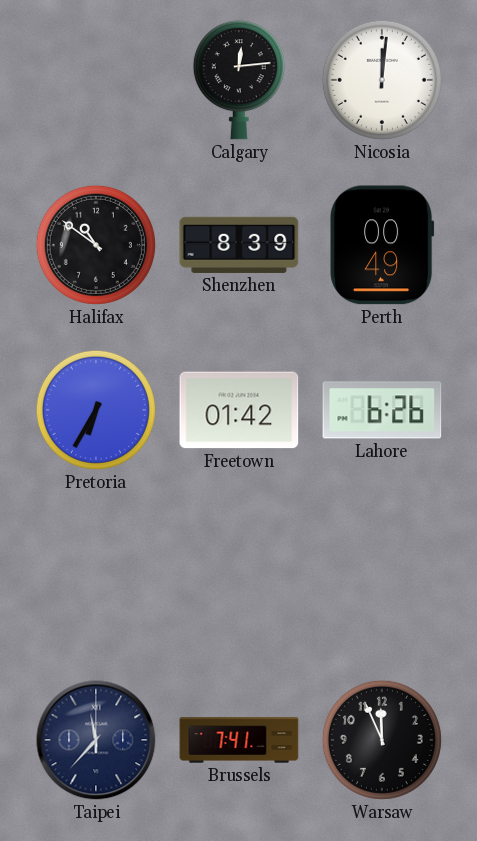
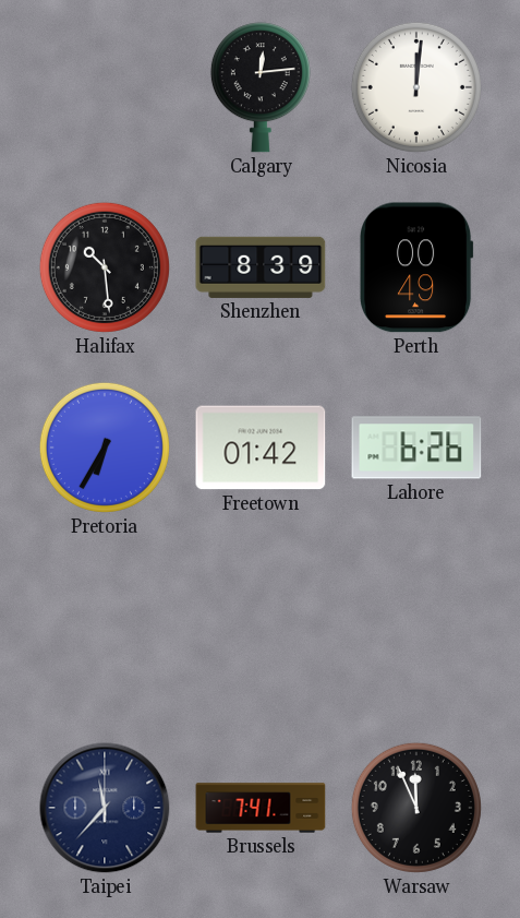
Halifax: 10:51 -> 10:29 (105, 267)
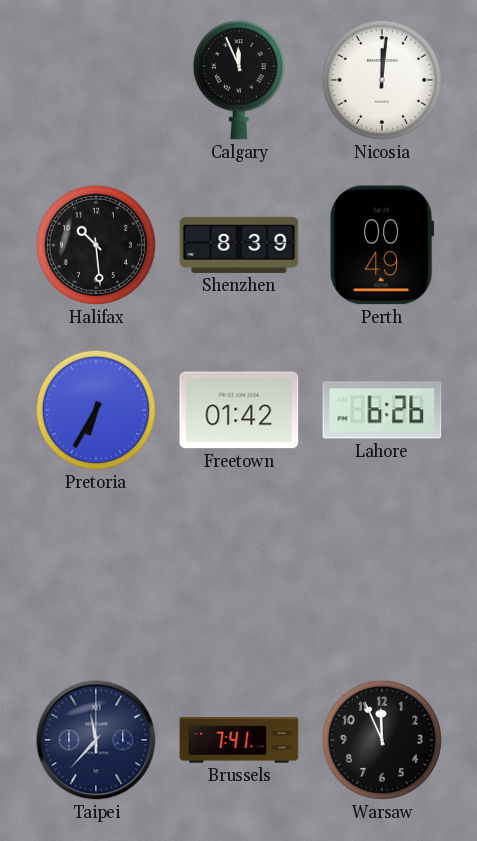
Calgary: 12:14 -> 11:56 (239, 80)
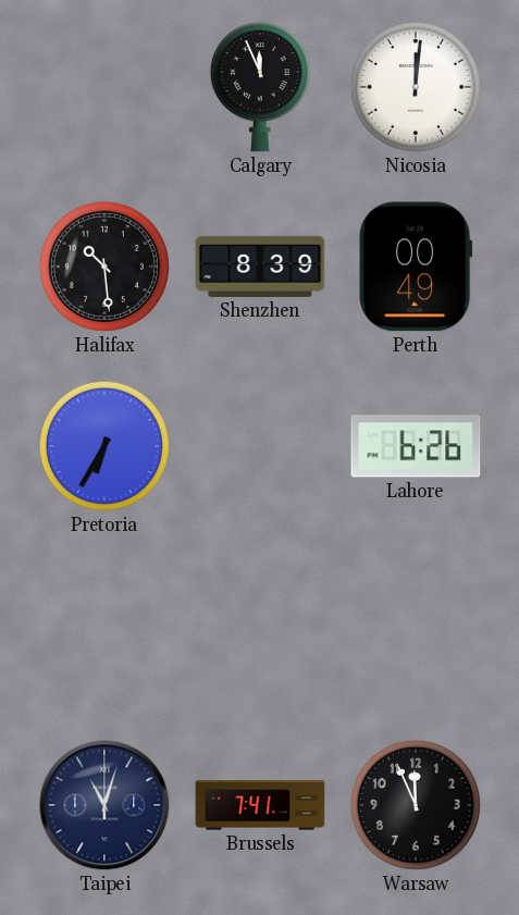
Freetown: 01:42 -> none (239, 410)
Taipei: 11:37 -> 11:03 (104, 805)
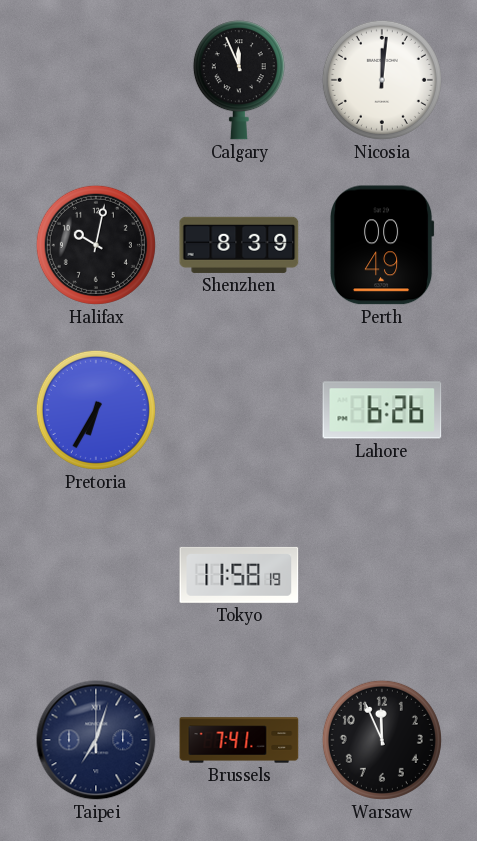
Halifax: 10:29 -> 10:02 (96, 245)
Tokyo: none -> 11:58 (239, 575)
Taipei: 11:03 -> 7:03 (96, 740)
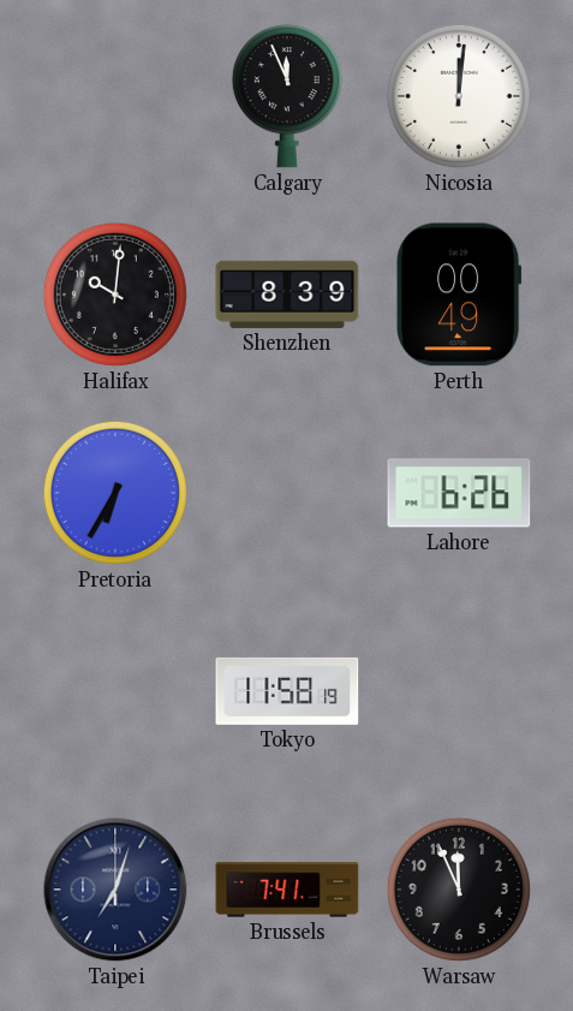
Halifax: 10:02 -> 10:01 (115, 295)
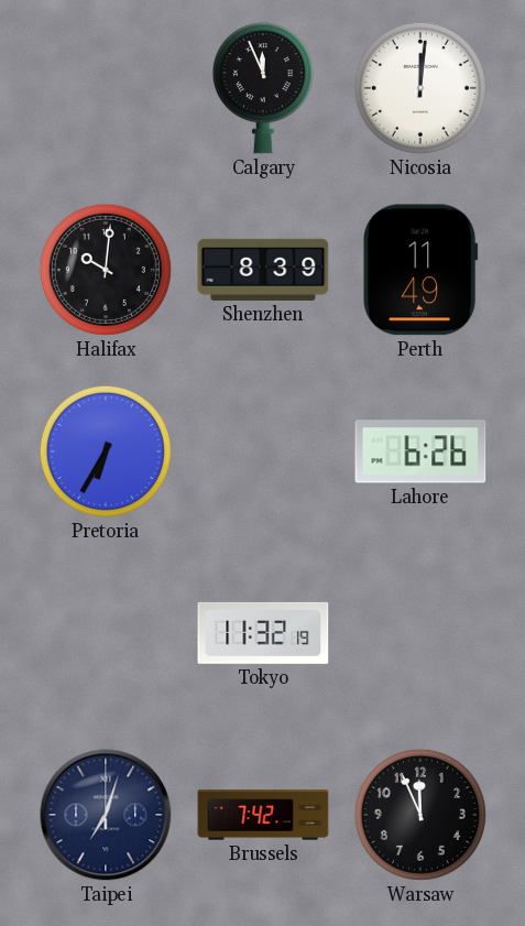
Perth: 00:49 -> 11:49 (420, 270)
Tokyo: 11:58 -> 11:32 (263, 633)
Brussels: 7:41 -> 7:42 (263, 815)
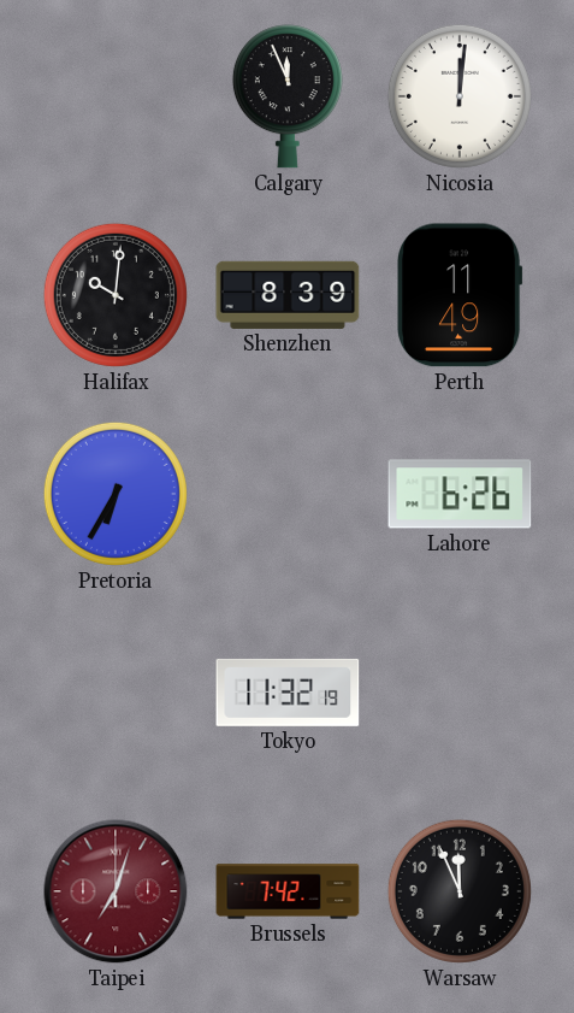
Taipei dial: navy -> burgundy (116, 891)
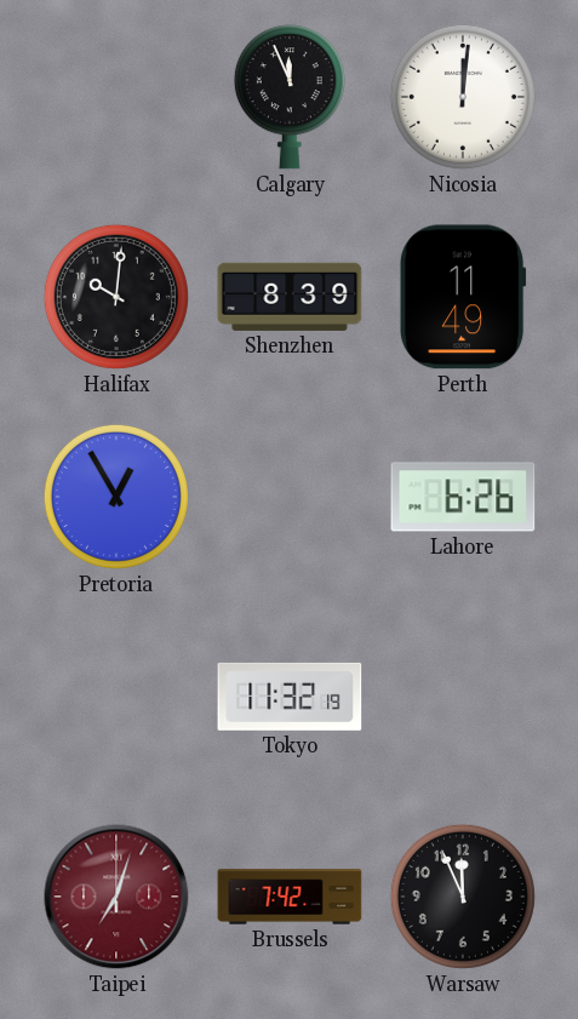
Pretoria: 6:35 -> 12:55 (116, 497)
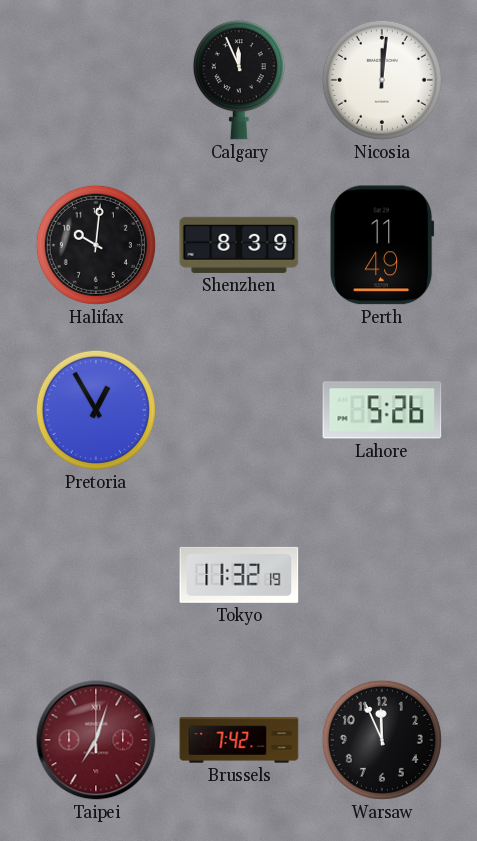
Lahore: 6:26 -> 5:26 (382, 410)
